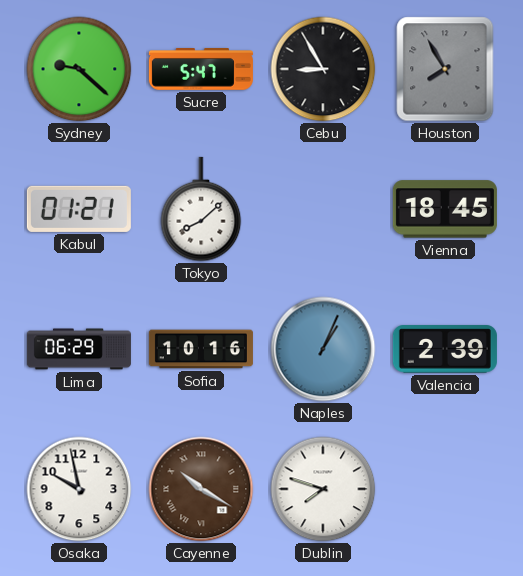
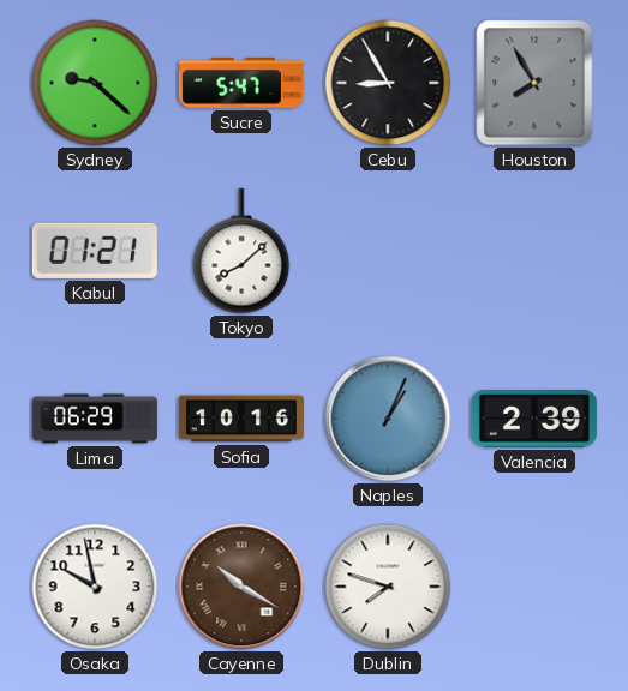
Vienna: 18:45 -> none (445, 209)
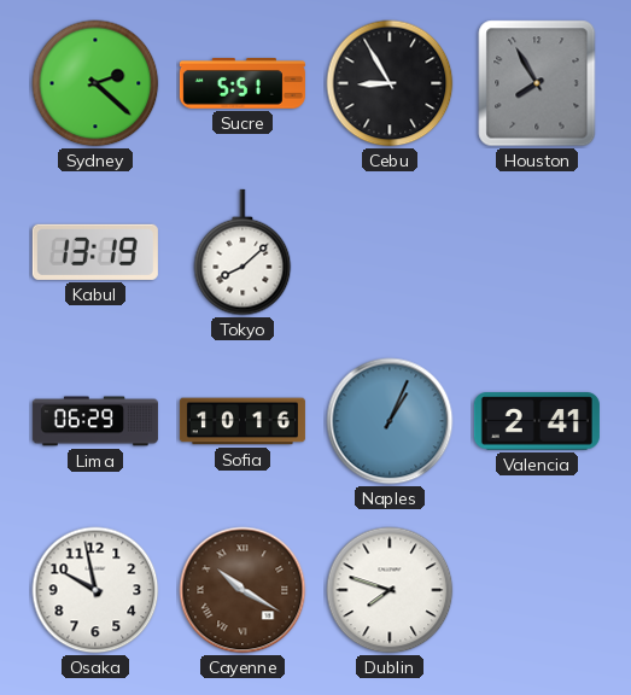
Sydney: 9:22 -> 2:22 (95, 83)
Sucre: 5:47 -> 5:51 (243, 84)
Kabul: 01:21 -> 13:19 (95, 252)
Valencia: 2:39 -> 2:41 (537, 421)
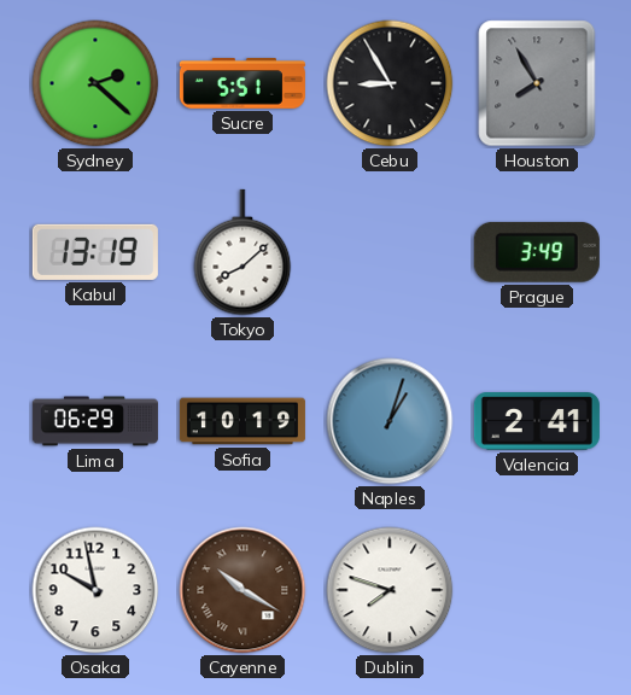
Prague: none -> 3:49 (537, 252)
Sofia: 10:16 -> 10:19 (243, 421)
Naples: 1:04 -> 1:03 (390, 421)
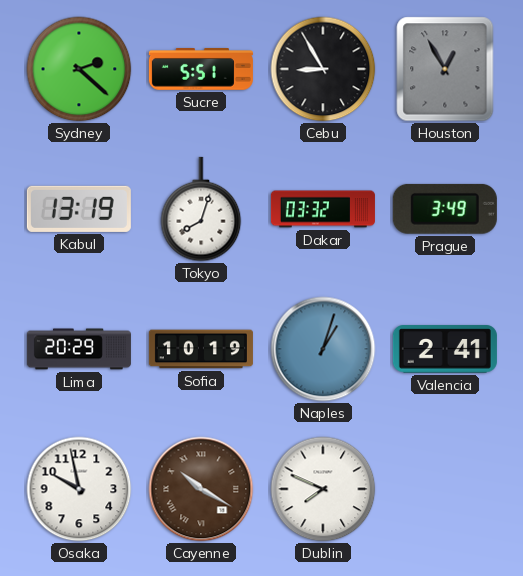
Houston: 7:55 -> 12:55 (445, 69)
Tokyo: 8:08 -> 8:03 (201, 209)
Dakar: none -> 03:32 (323, 209)
Lima: 06:29 -> 20:29 (79, 349)
Dublin: 7:48 -> 7:49 (323, 489)
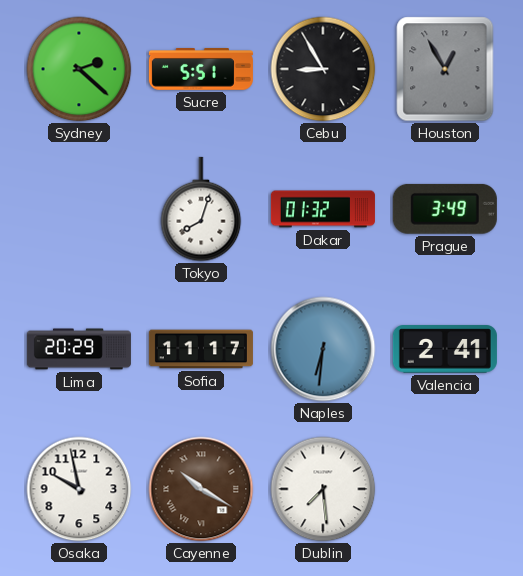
Kabul: 13:19 -> none (79, 209)
Dakar: 03:32 -> 01:32 (323, 209)
Sofia: 10:19 -> 11:17 (201, 349)
Naples: 1:03 -> 6:31 (323, 349)
Dublin: 7:49 -> 7:29 (323, 489)
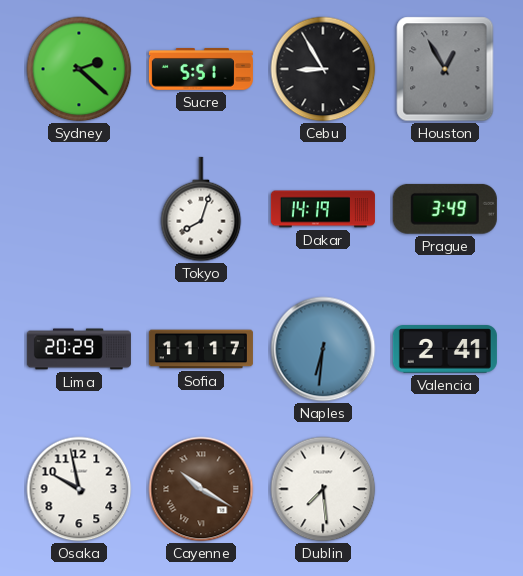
Dakar: 01:32 -> 14:19 (323, 209)
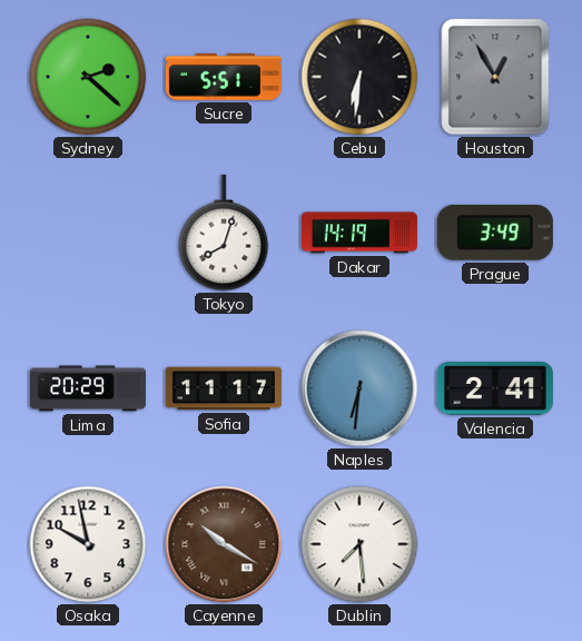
Cebu: 8:55 -> 6:31 (359, 77)
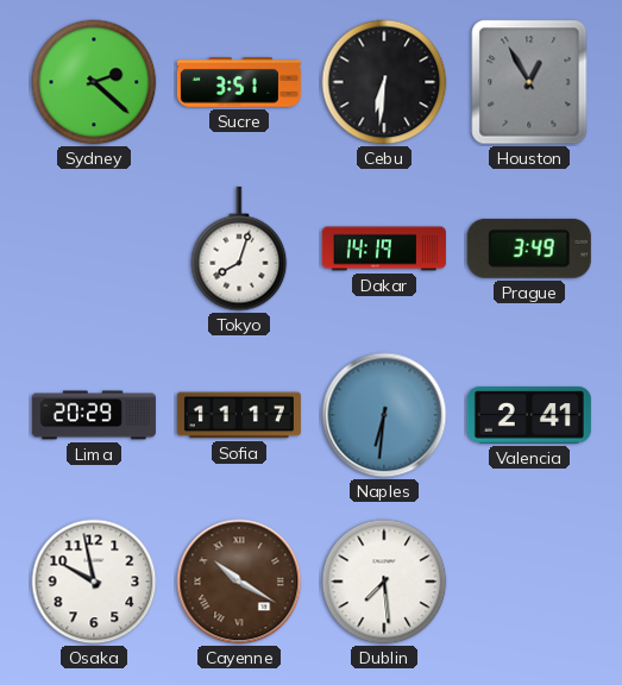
Sucre: 5:51 -> 3:51 (239, 83)
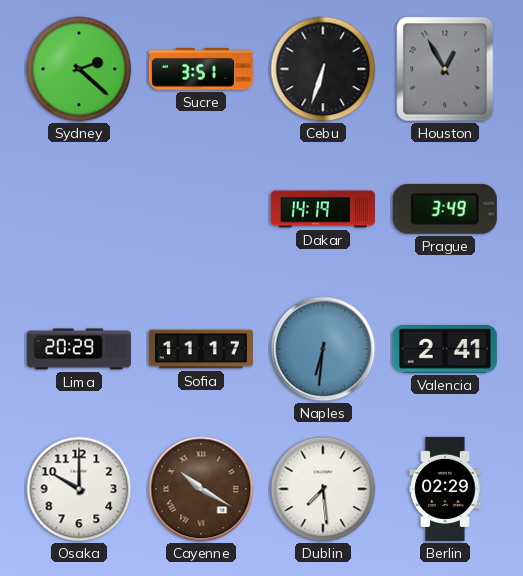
Cebu: 6:31 -> 6:33 (323, 69)
Tokyo: 8:03 -> none (239, 249)
Osaka: 9:58 -> 10:00 (79, 489)
Berlin: none -> 02:29 (445, 489)
